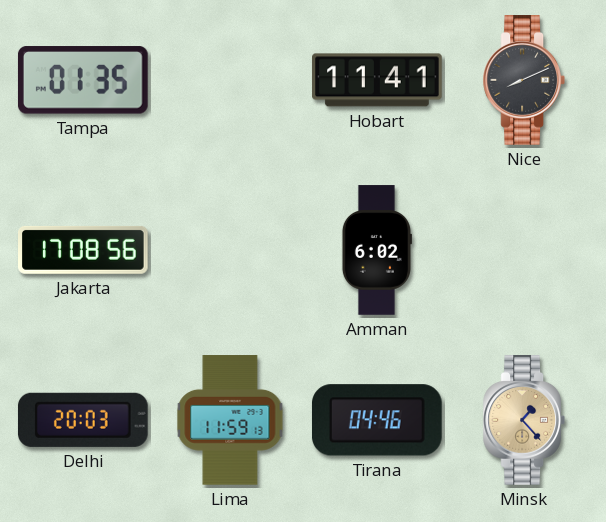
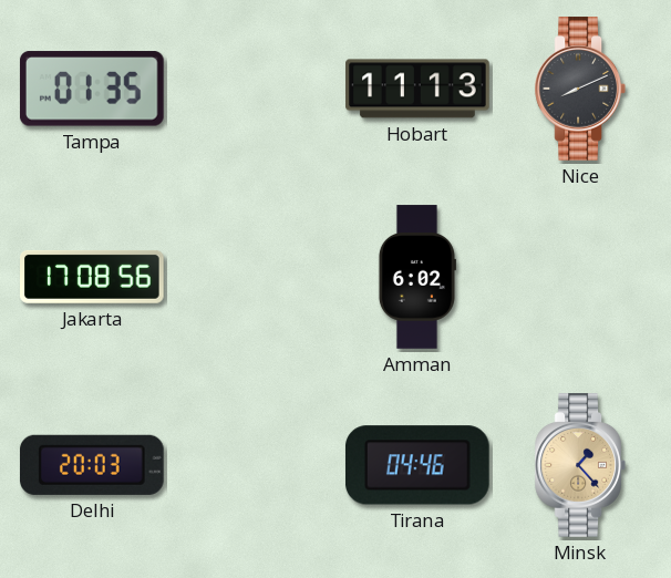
Hobart: 11:41 -> 11:13 (417, 89)
Lima: 11:59 -> none (230, 420)
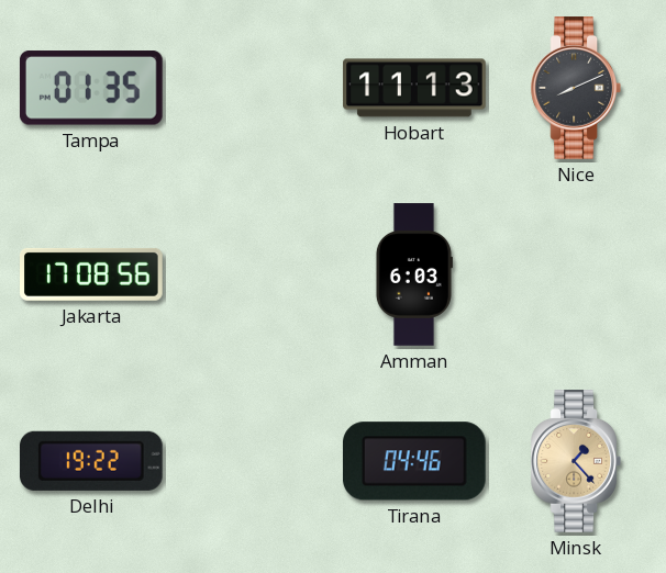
Amman: 6:02 -> 6:03 (413, 274)
Delhi: 20:03 -> 19:22 (91, 461)
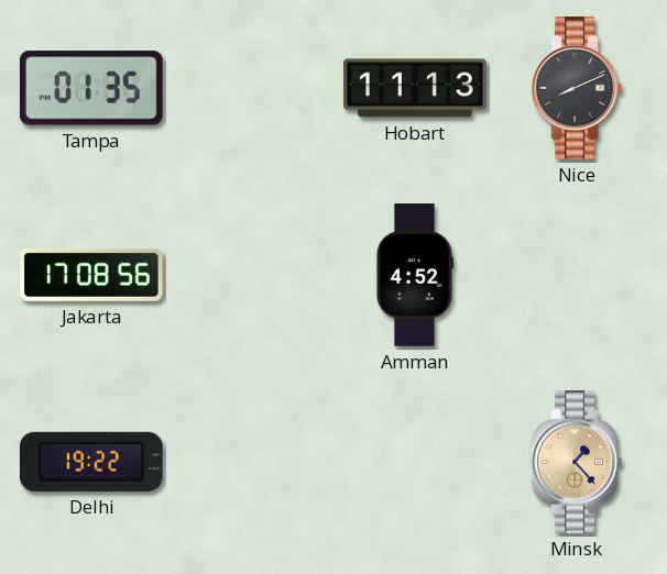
Amman: 6:03 -> 4:52 (414, 275)
Tirana: 04:46 -> none (414, 461)
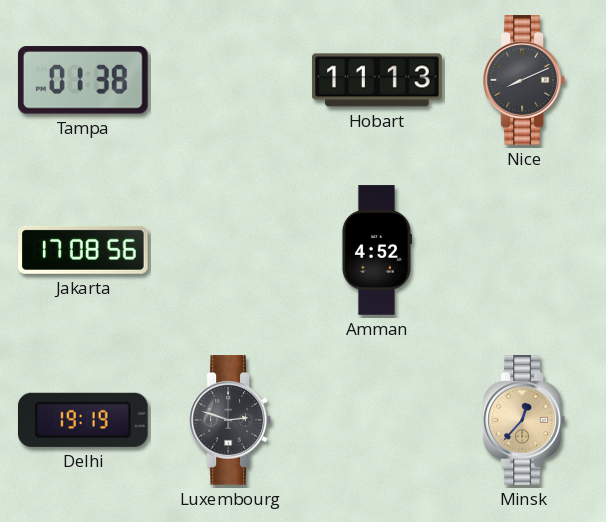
Tampa: 01:35 -> 01:38 (83, 80)
Delhi: 19:22 -> 19:19 (83, 420)
Luxembourg: none -> 2:48 (229, 420)
Minsk: 1:23 -> 12:37 (523, 420)
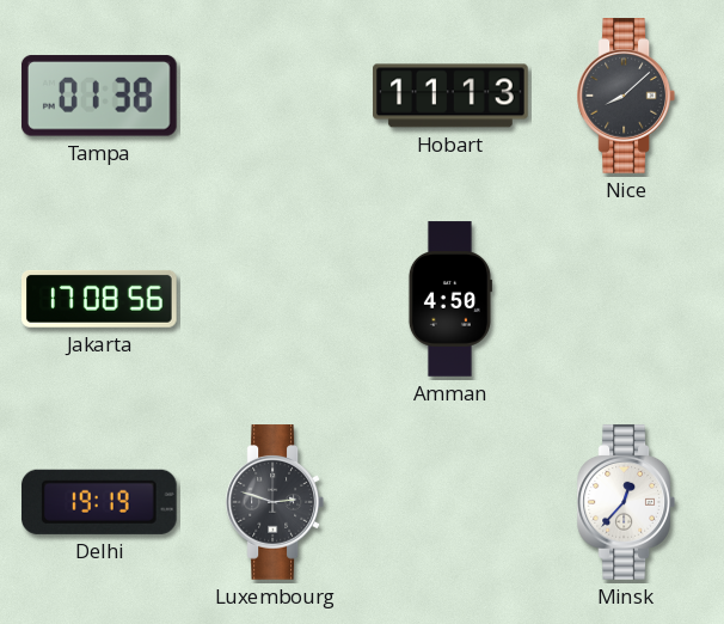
Nice: 8:11 -> 8:08 (625, 96)
Amman: 4:52 -> 4:50 (449, 299)
Minsk dial: champagne -> white (625, 502)
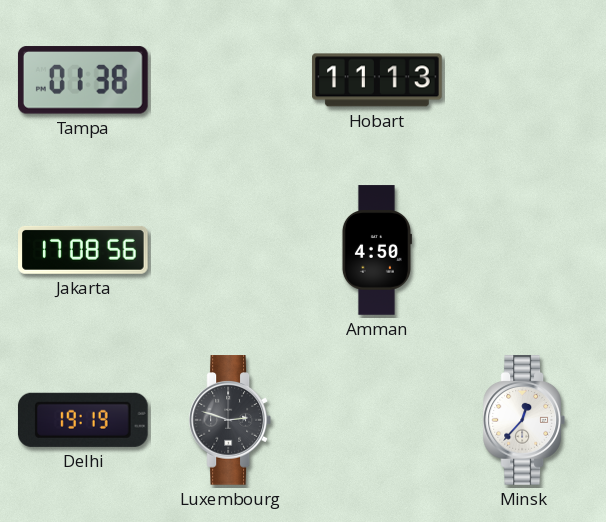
Nice: 8:08 -> none (625, 96)
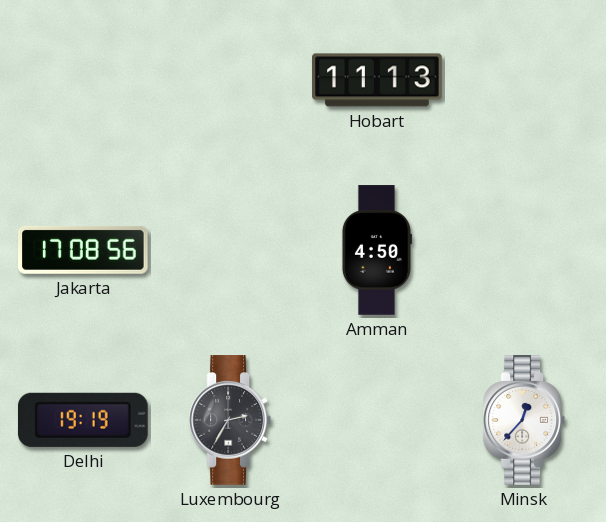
Tampa: 01:38 -> none (83, 80)
Luxembourg: 2:48 -> 2:35 (229, 420)
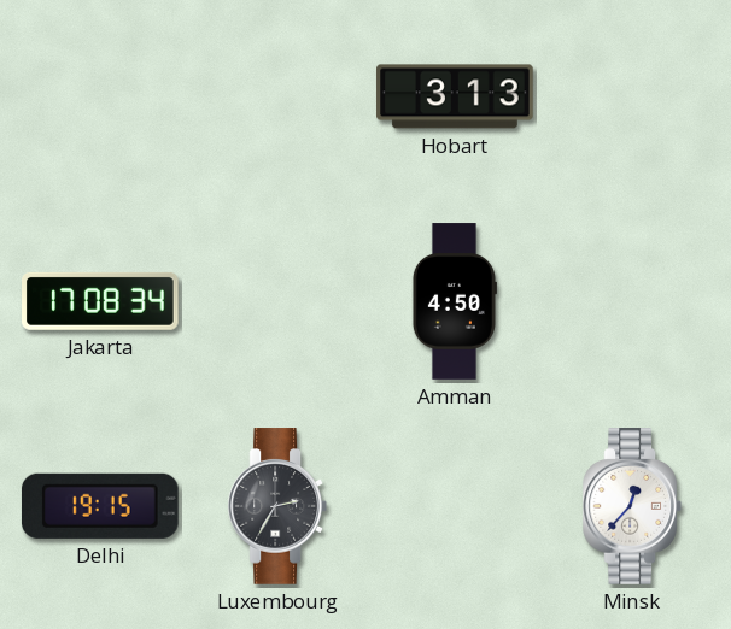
Hobart: 11:13 -> 3:13 (455, 96)
Jakarta: 17:08:56 -> 17:08:34 (100, 301)
Delhi: 19:19 -> 19:15 (100, 506)
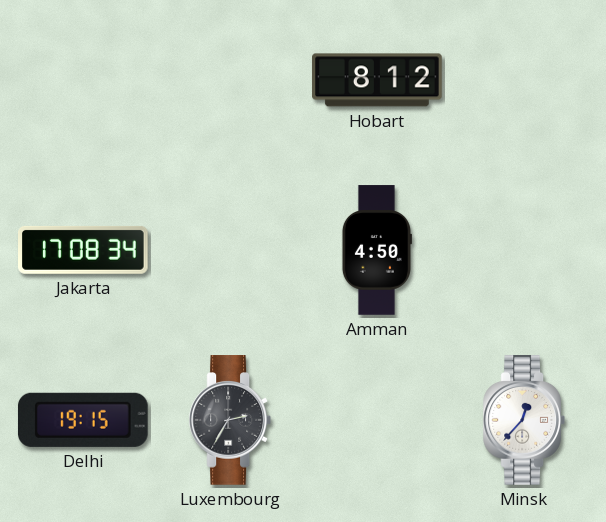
Hobart: 3:13 -> 8:12 (377, 80)
